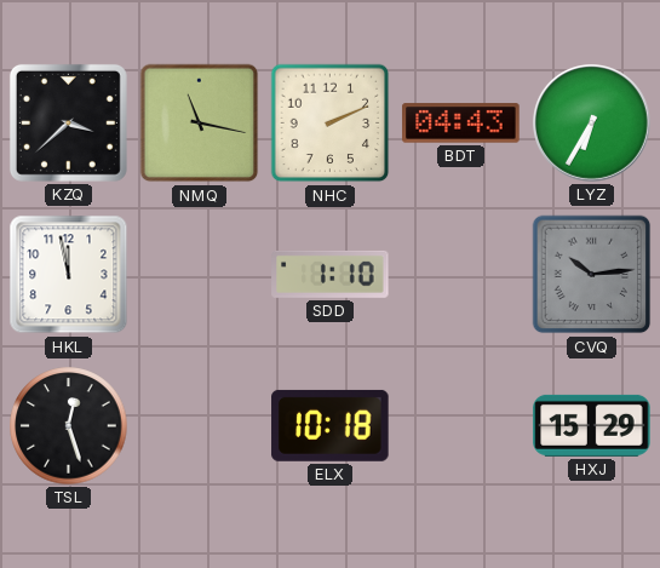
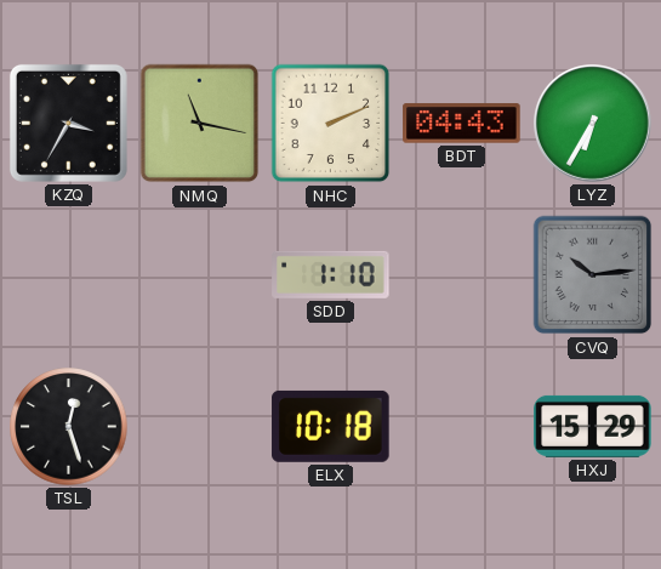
KZQ: 3:38 -> 3:35 (68, 123)
HKL: 11:58 -> none (69, 275)
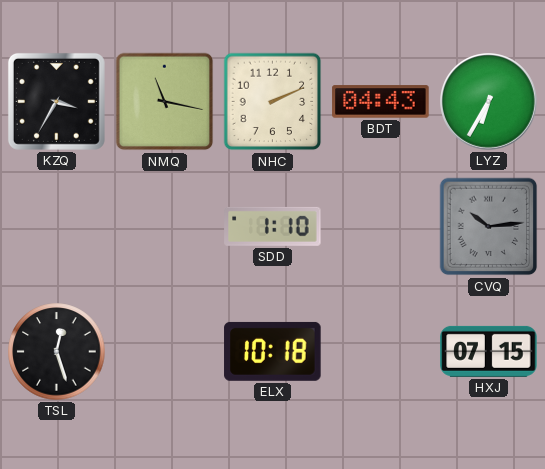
HXJ: 15:29 -> 07:15 (489, 351)
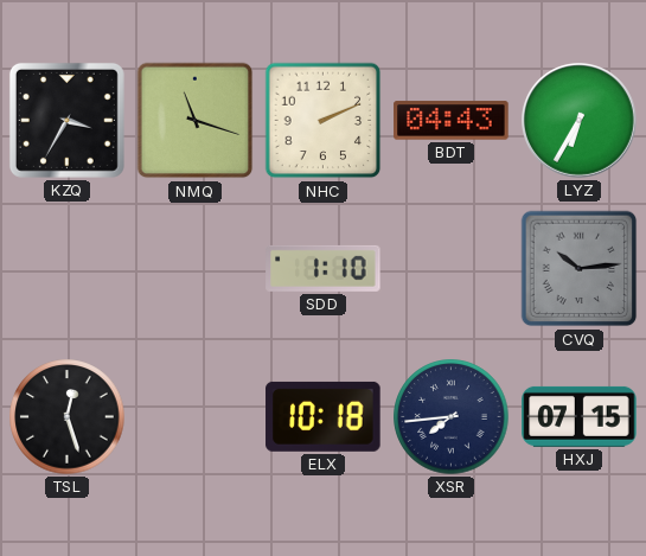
NMQ: 11:17 -> 11:18 (196, 121)
XSR: none -> 7:44 (452, 417)
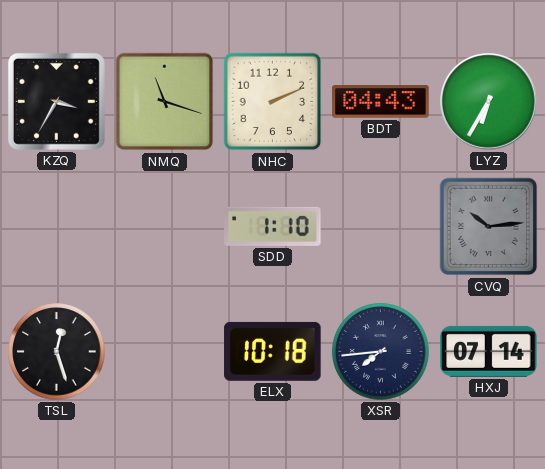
HXJ: 07:15 -> 07:14 (489, 351)
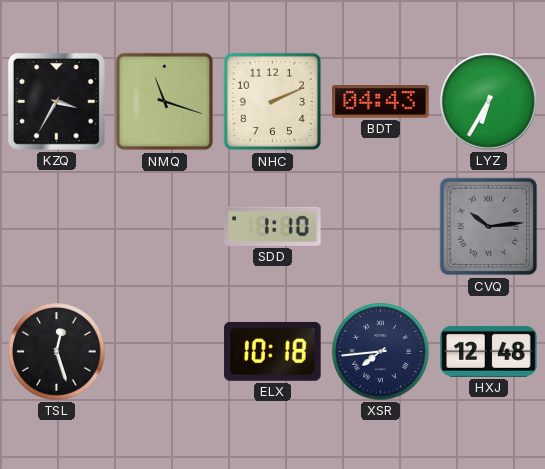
HXJ: 07:14 -> 12:48 (489, 351)
